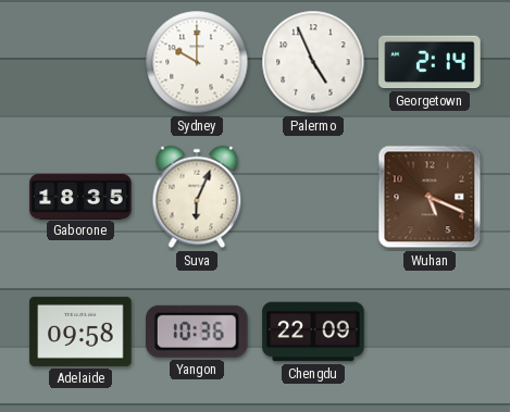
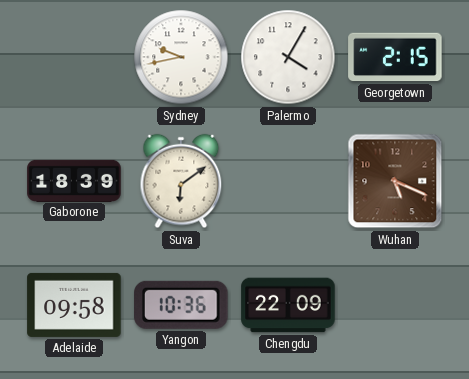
Sydney: 10:00 -> 9:43 (181, 57)
Palermo: 4:56 -> 4:05 (288, 57)
Georgetown: 2:14 -> 2:15 (395, 57)
Gaborone: 18:35 -> 18:39 (74, 180)
Suva: 6:04 -> 6:09 (181, 181)
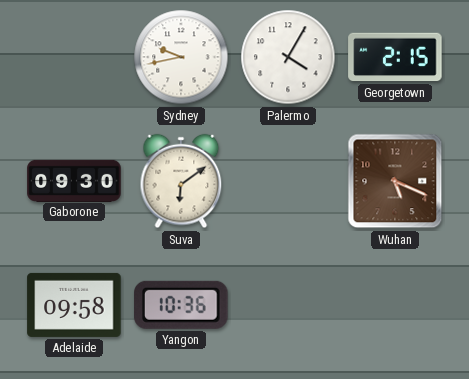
Gaborone: 18:39 -> 09:30 (74, 180)
Chengdu: 22:09 -> none (288, 305)
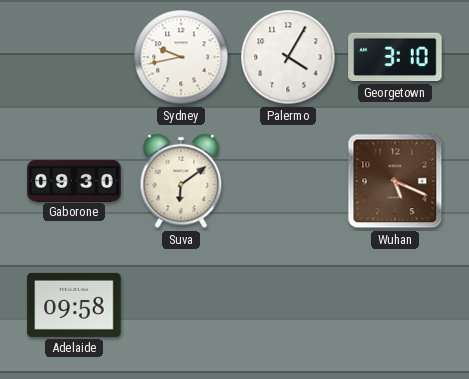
Georgetown: 2:15 -> 3:10 (395, 57)
Yangon: 10:36 -> none (181, 305)
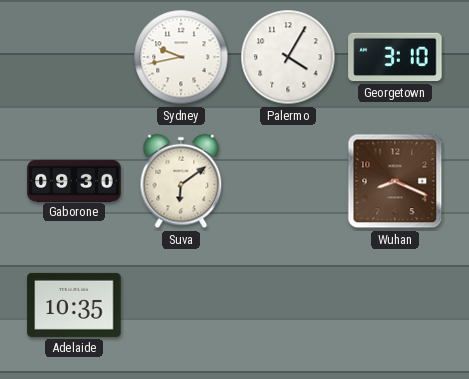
Wuhan: 5:19 -> 8:19 (395, 181)
Adelaide: 09:58 -> 10:35 (74, 305)
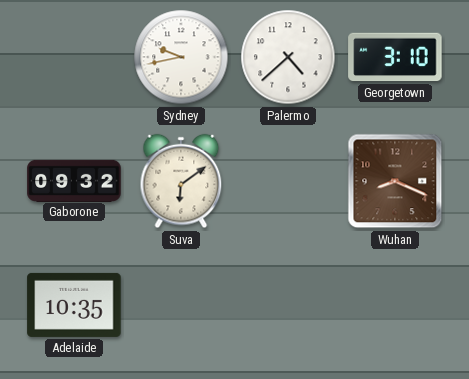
Palermo: 4:05 -> 4:38 (288, 57)
Gaborone: 09:30 -> 09:32 (74, 180)
